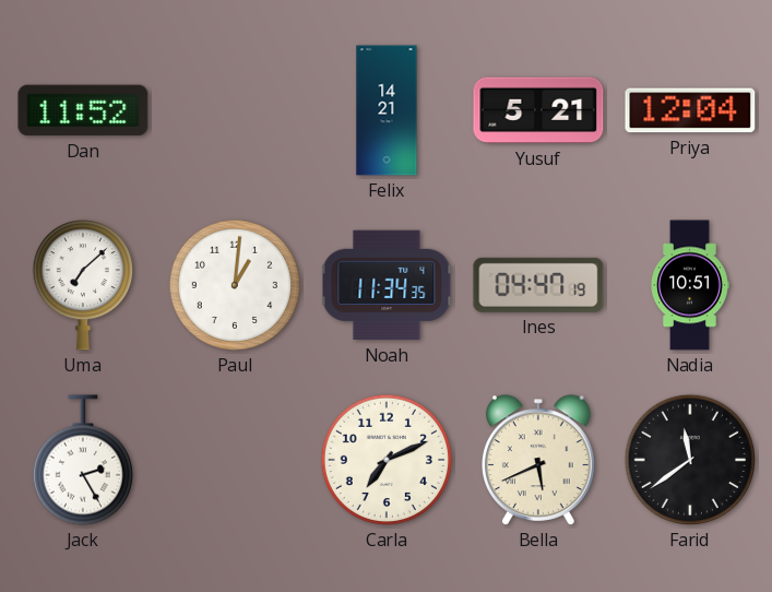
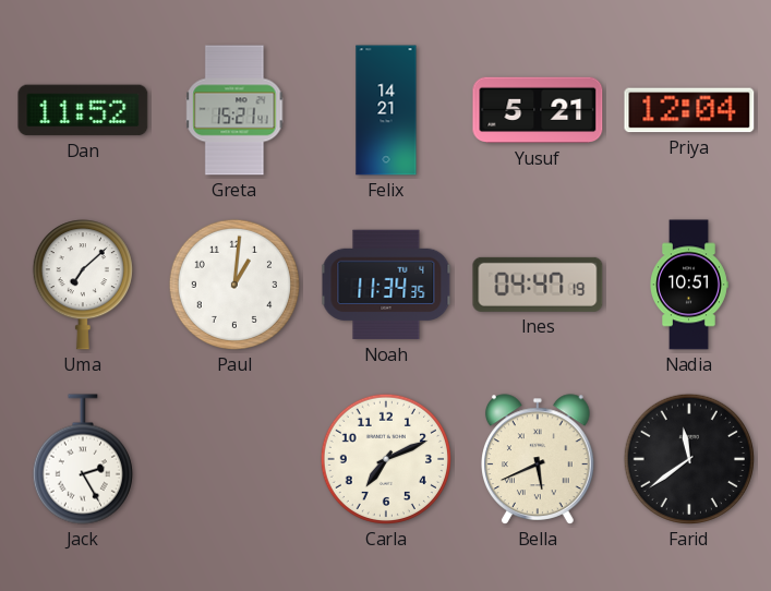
Greta: none -> 15:21 (234, 110)
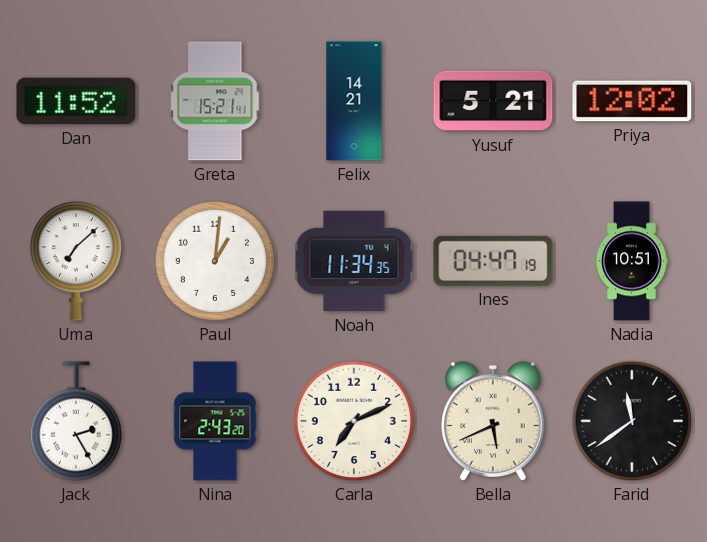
Priya: 12:04 -> 12:02 (632, 101)
Nina: none -> 2:43 (215, 421)
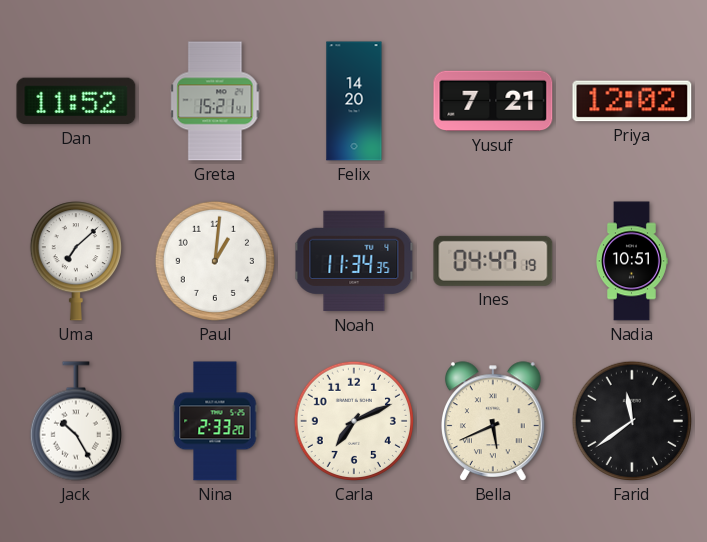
Felix: 14:21 -> 14:20 (354, 101)
Yusuf: 5:21 -> 7:21 (493, 101)
Jack: 2:25 -> 10:25 (76, 421)
Nina: 2:43 -> 2:33 (215, 421)
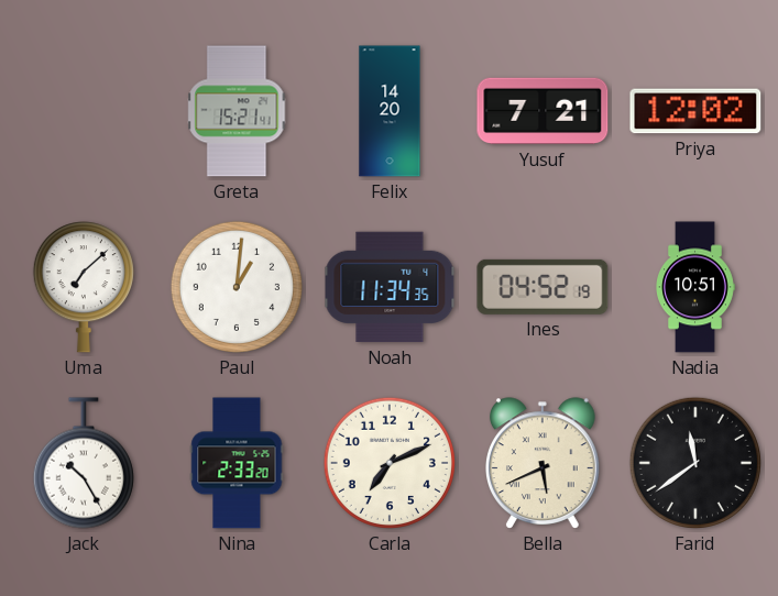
Dan: 11:52 -> none (76, 101)
Ines: 04:47 -> 04:52 (543, 287)
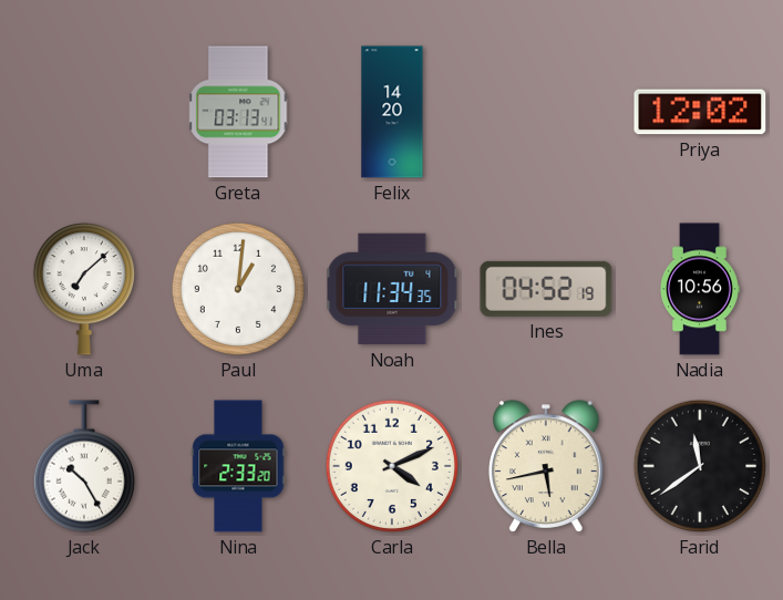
Greta: 15:21 -> 03:13 (238, 112)
Yusuf: 7:21 -> none (543, 111)
Nadia: 10:51 -> 10:56 (700, 289)
Carla: 7:11 -> 4:11 (392, 466)
Bella: 5:41 -> 5:43 (547, 466)
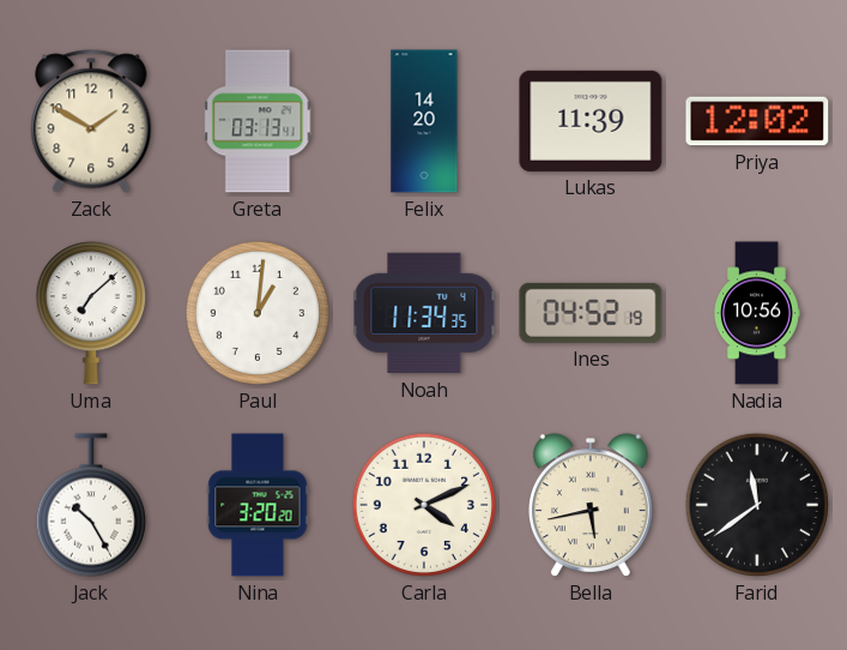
Zack: none -> 1:50 (91, 121)
Lukas: none -> 11:39 (591, 121)
Nina: 2:33 -> 3:20 (258, 505)
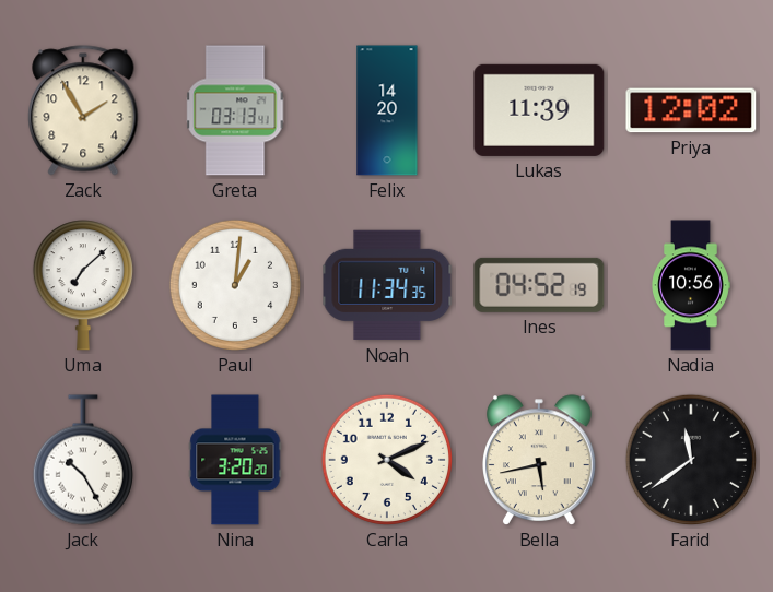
Zack: 1:50 -> 1:55 (83, 110)
